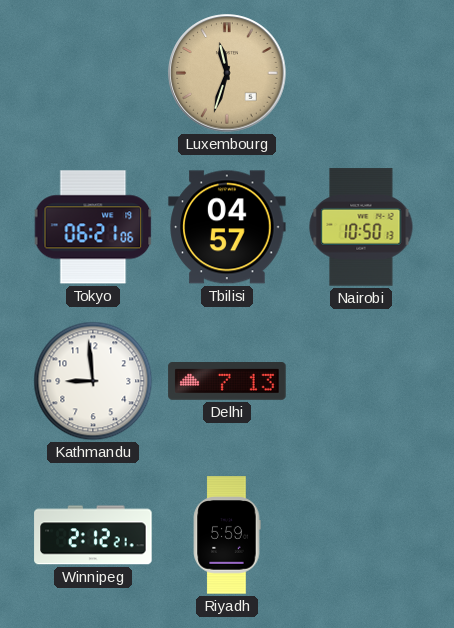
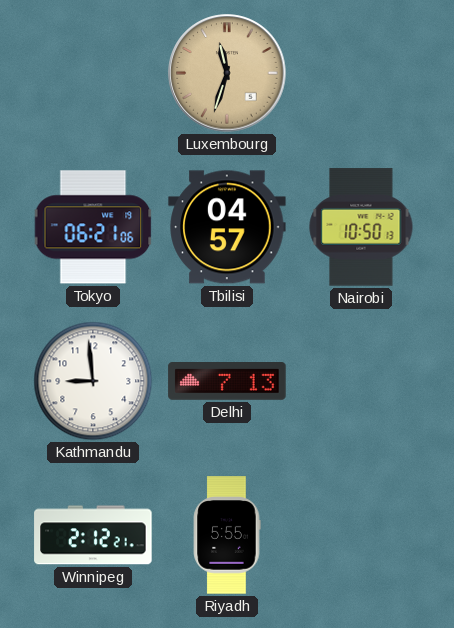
Riyadh: 5:59 -> 5:55 (227, 535)
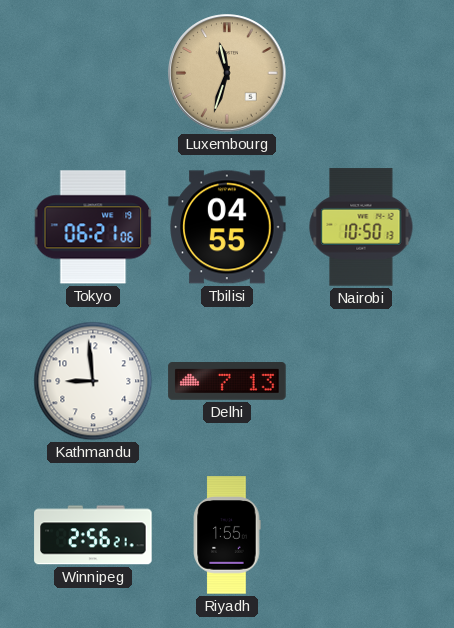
Tbilisi: 04:57 -> 04:55 (227, 227)
Winnipeg: 2:12 -> 2:56 (93, 535)
Riyadh: 5:55 -> 1:55 (227, 535)
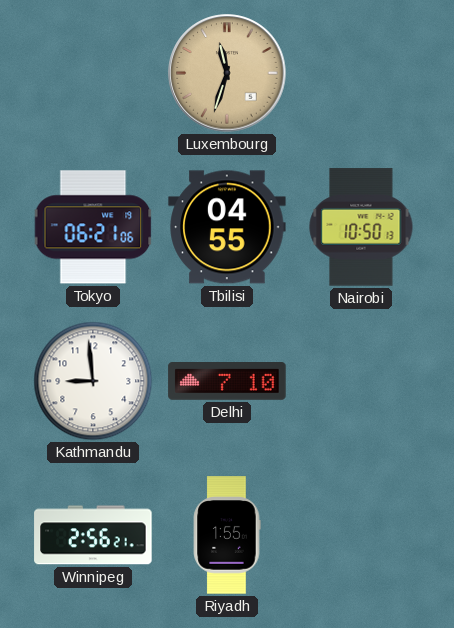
Delhi: 7:13 -> 7:10 (227, 382)
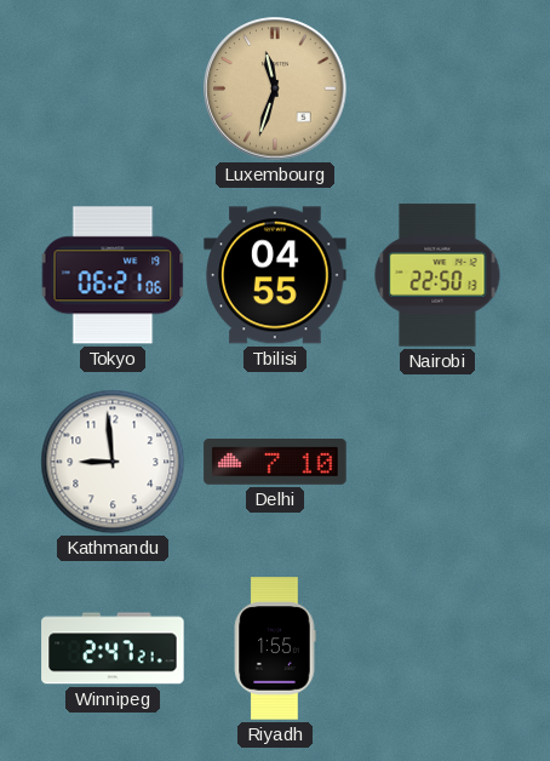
Nairobi: 10:50 -> 22:50 (437, 275)
Winnipeg: 2:56 -> 2:47 (113, 648)
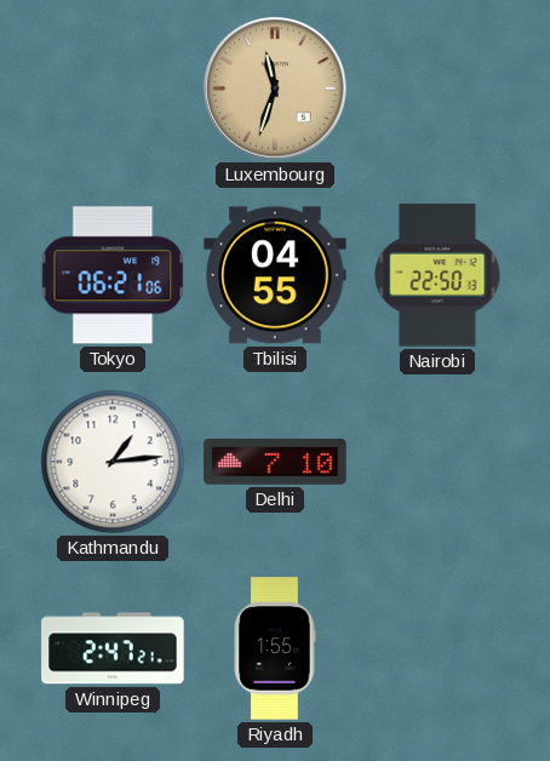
Kathmandu: 8:59 -> 1:14 (113, 462)
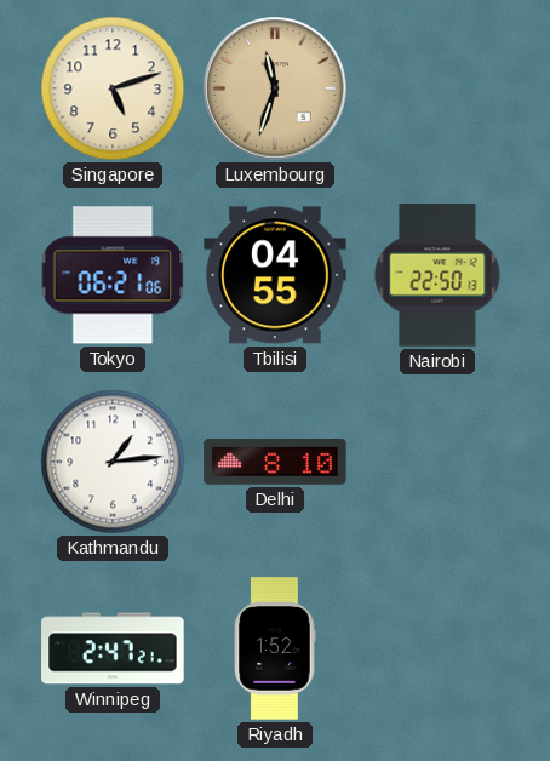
Singapore: none -> 5:12 (113, 88)
Delhi: 7:10 -> 8:10 (275, 463)
Riyadh: 1:55 -> 1:52 (275, 648)
